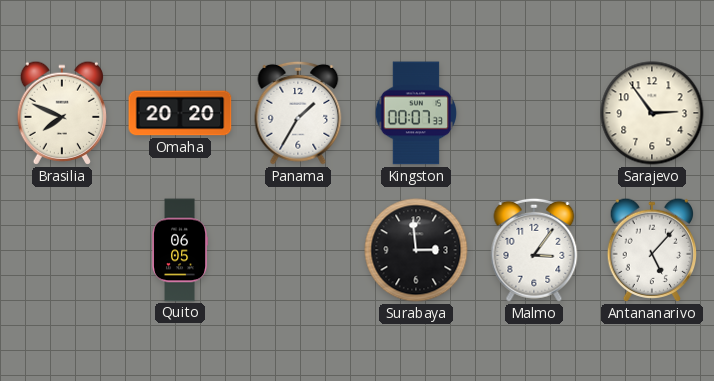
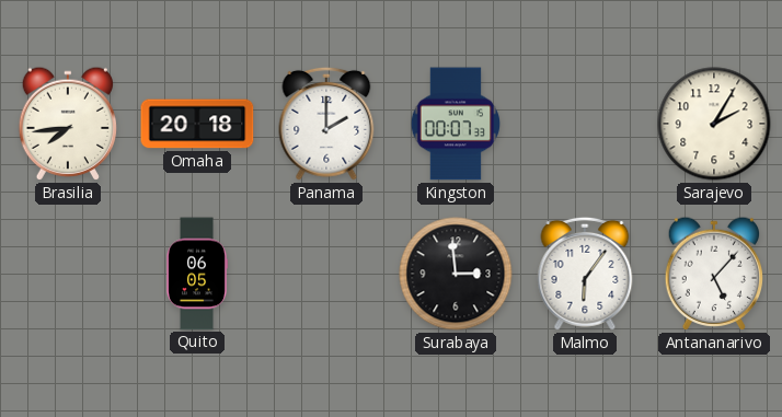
Brasilia: 7:49 -> 7:44 (67, 124)
Omaha: 20:20 -> 20:18 (197, 124)
Panama: 1:35 -> 2:00 (326, 124)
Sarajevo: 2:54 -> 2:05 (714, 124)
Malmo: 3:06 -> 6:06 (585, 274)
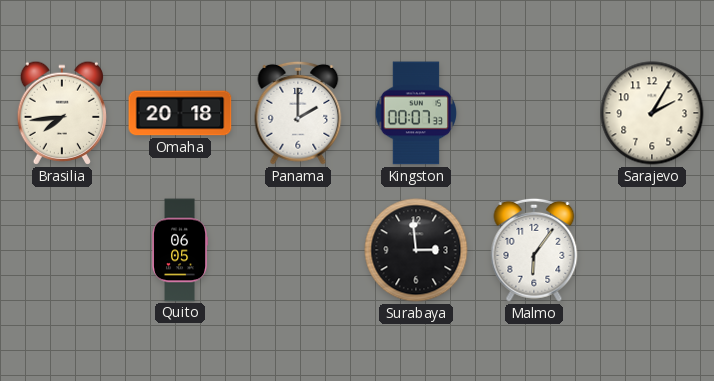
Antananarivo: 5:07 -> none (713, 274)
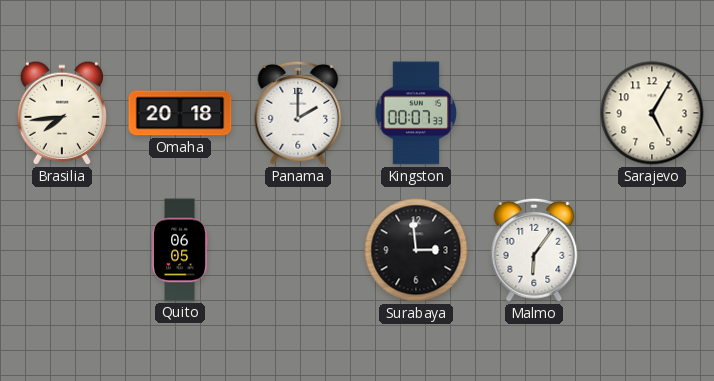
Sarajevo: 2:05 -> 5:05 (652, 113)
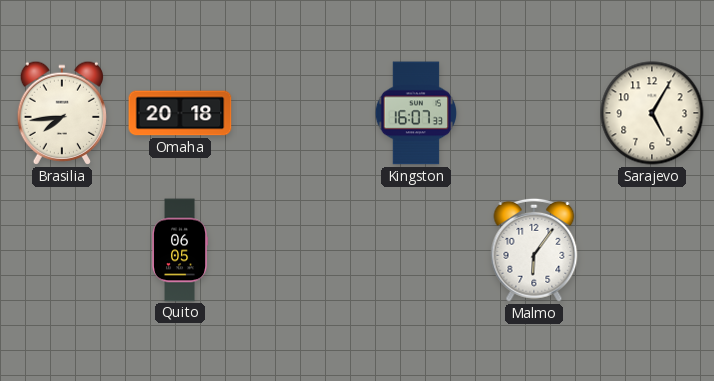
Panama: 2:00 -> none (298, 113)
Kingston: 00:07 -> 16:07 (416, 113)
Surabaya: 2:59 -> none (416, 250)
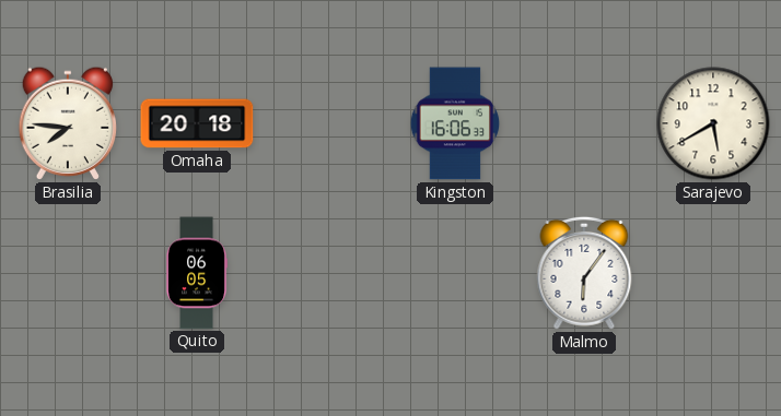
Brasilia: 7:44 -> 7:46 (67, 123)
Kingston: 16:07 -> 16:06 (455, 123)
Sarajevo: 5:05 -> 5:40 (713, 123)
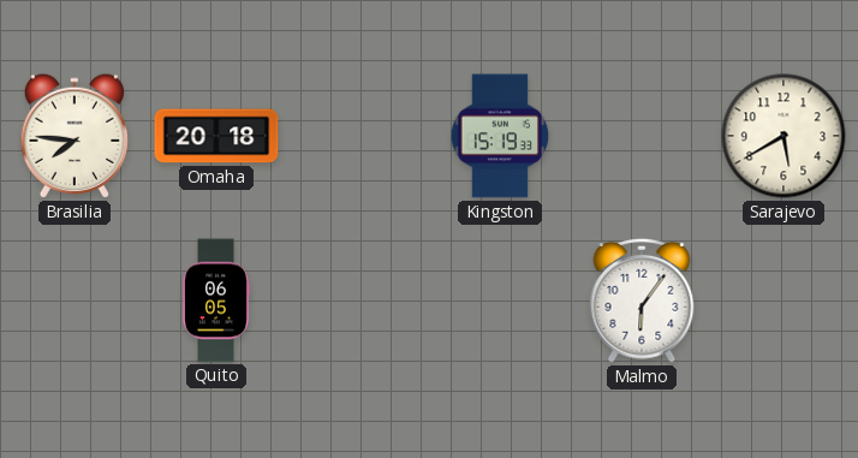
Kingston: 16:06 -> 15:19 (500, 136)
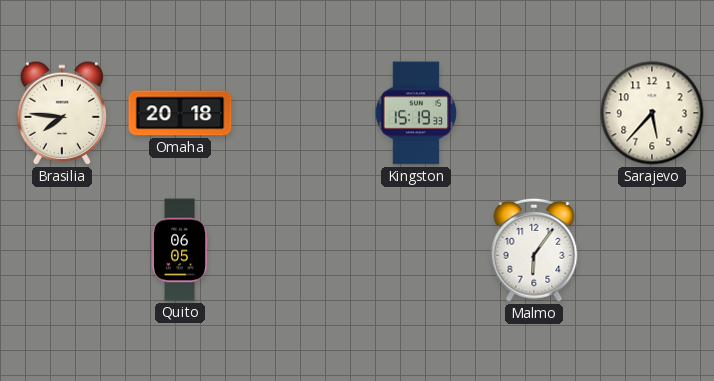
Sarajevo: 5:40 -> 5:37 (652, 113)
